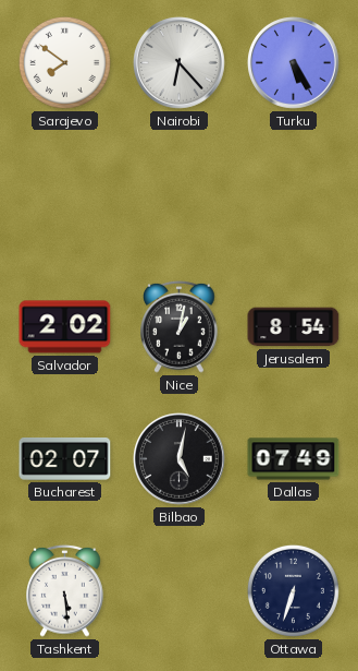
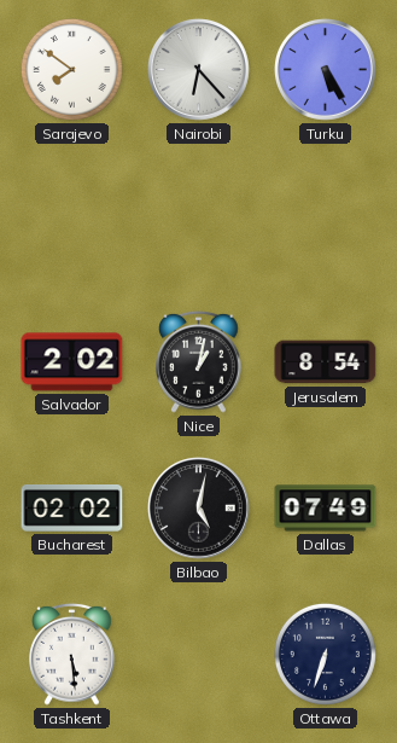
Bucharest: 02:07 -> 02:02 (72, 509)
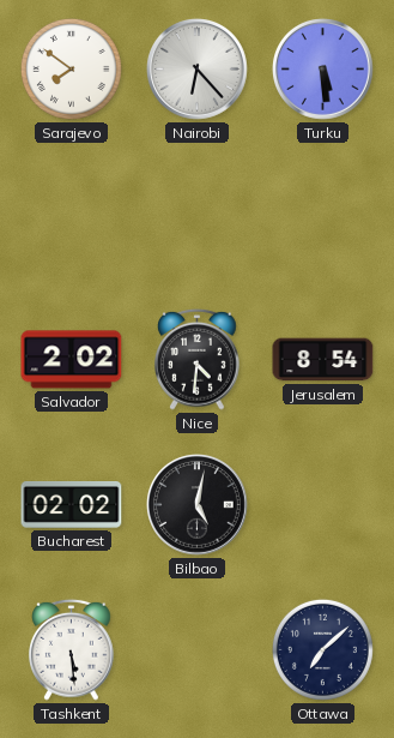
Turku: 5:25 -> 5:29 (323, 70)
Nice: 1:02 -> 4:31 (198, 359)
Dallas: 07:49 -> none (326, 509)
Ottawa: 6:33 -> 7:08 (322, 649)
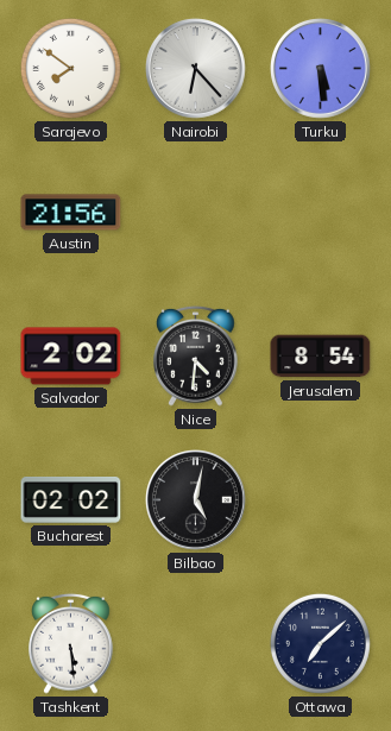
Austin: none -> 21:56 (71, 213)
